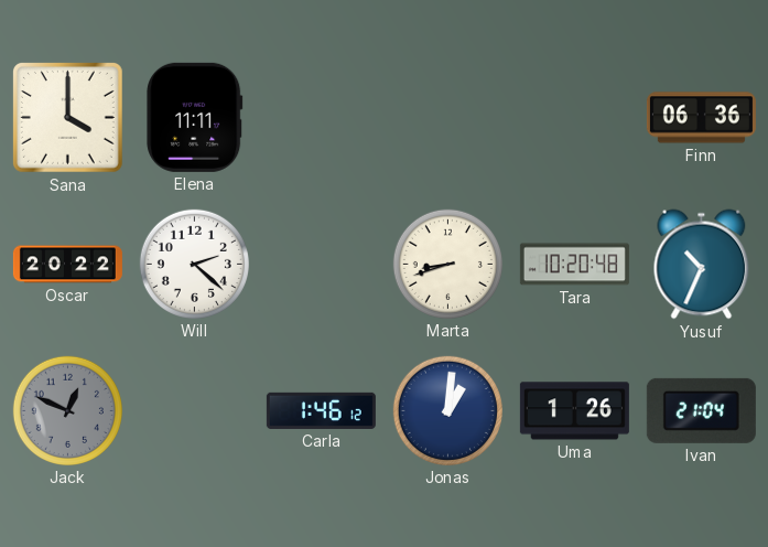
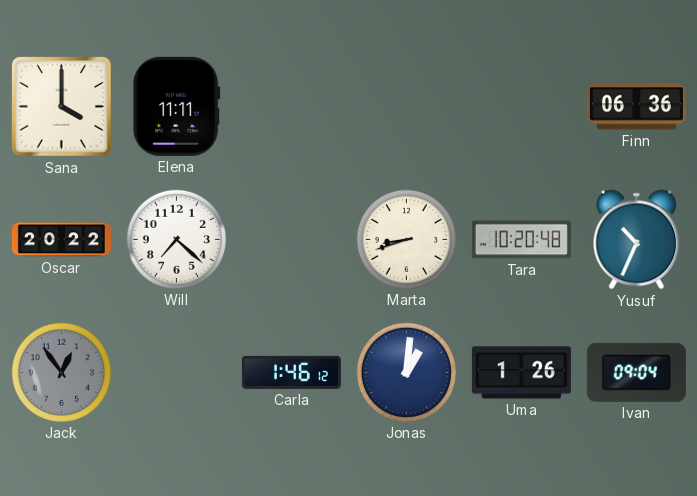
Will: 2:22 -> 7:22 (176, 239)
Jack: 12:49 -> 12:54 (61, 372)
Ivan: 21:04 -> 09:04 (636, 372)
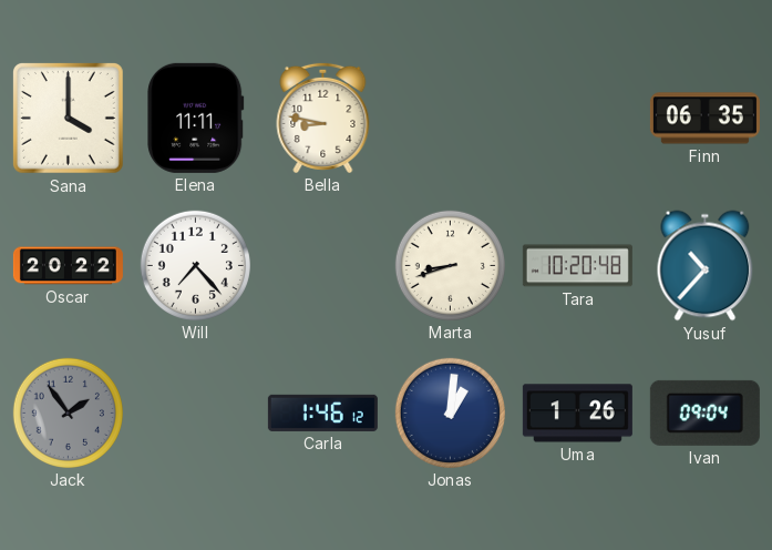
Bella: none -> 8:47 (323, 118)
Finn: 06:36 -> 06:35 (704, 119)
Will: 7:22 -> 7:23 (195, 265)
Yusuf: 10:34 -> 10:37 (706, 266)
Jack: 12:54 -> 1:54 (68, 412)
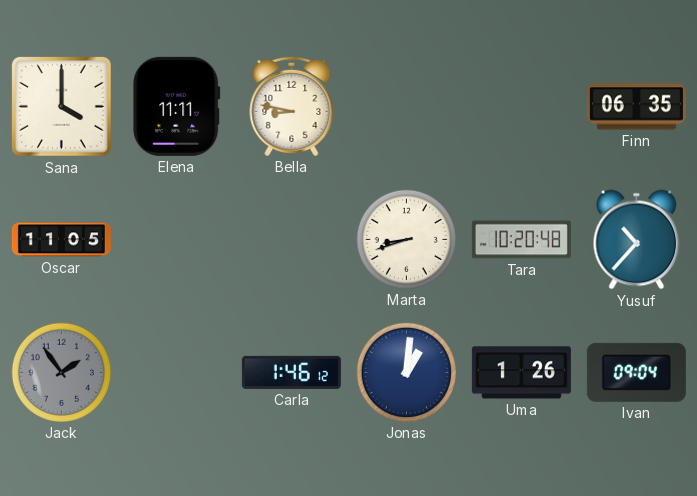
Oscar: 20:22 -> 11:05 (61, 240)
Will: 7:23 -> none (195, 265)
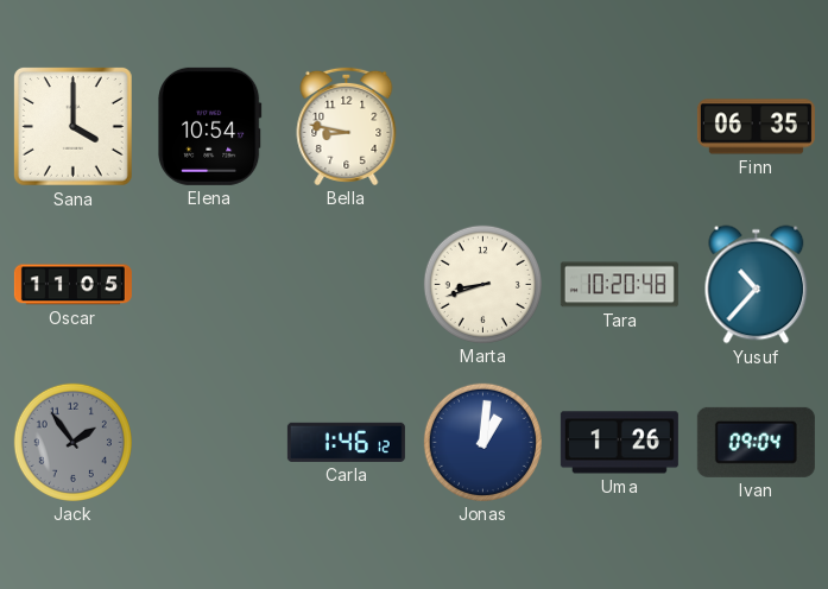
Elena: 11:11 -> 10:54 (210, 126)
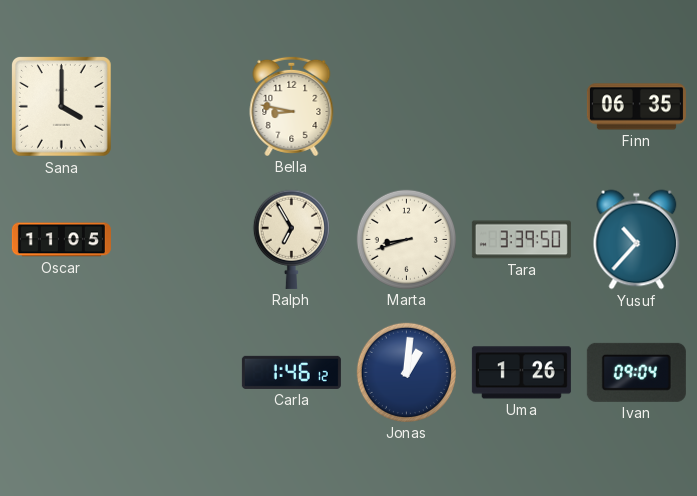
Elena: 10:54 -> none (210, 126)
Ralph: none -> 6:55 (291, 239)
Tara: 10:20 -> 3:39 (521, 240)
Jack: 1:54 -> none (72, 442)
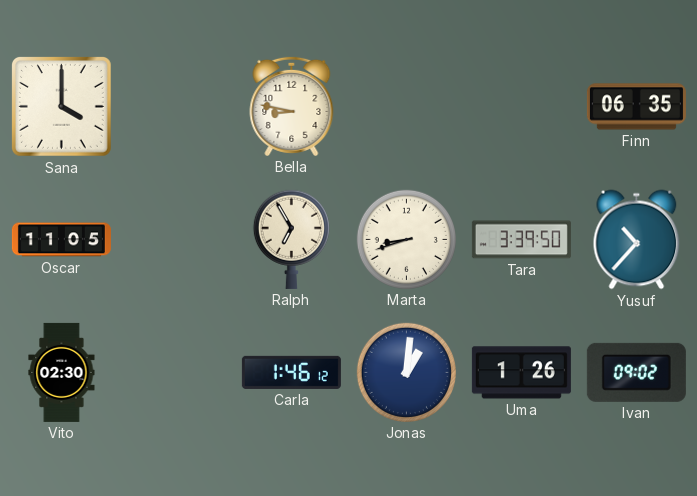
Vito: none -> 02:30 (62, 372)
Ivan: 09:04 -> 09:02 (636, 372)
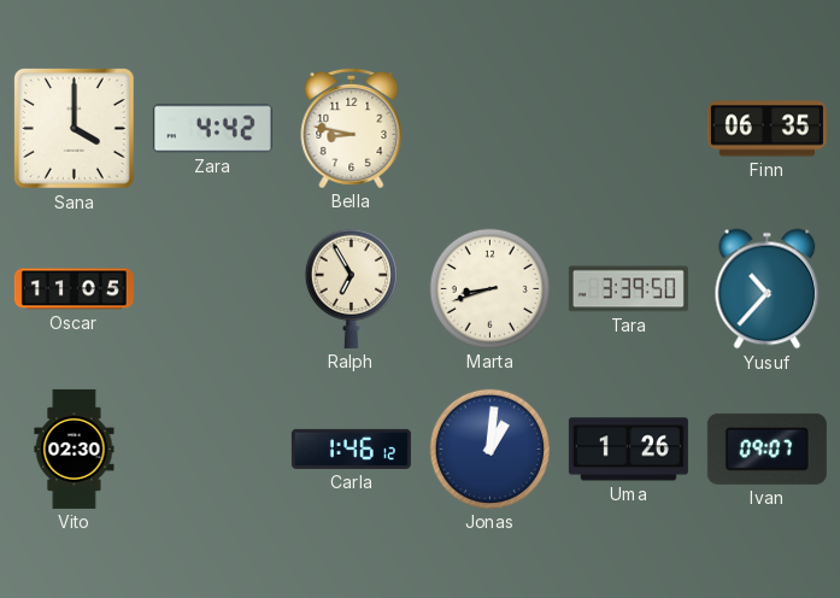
Zara: none -> 4:42 (212, 129)
Ivan: 09:02 -> 09:07 (766, 448)
